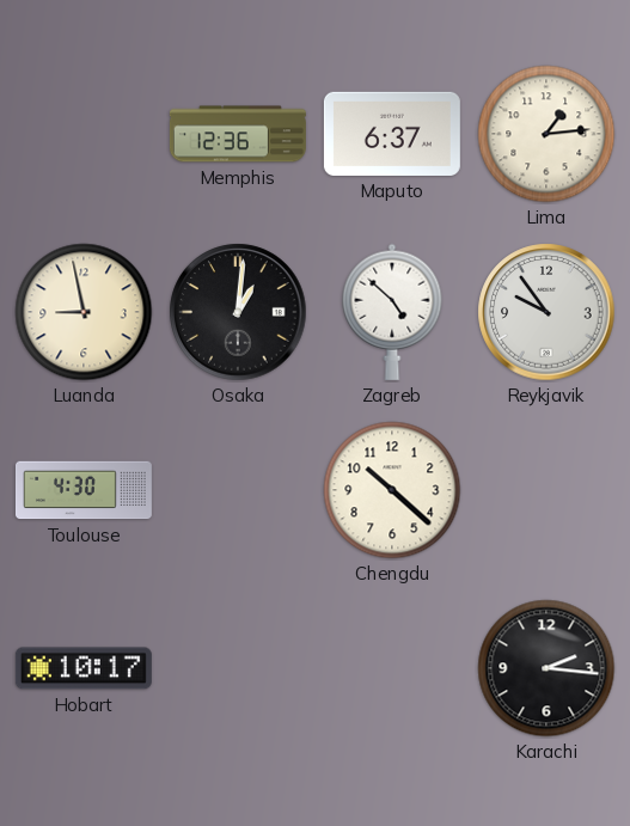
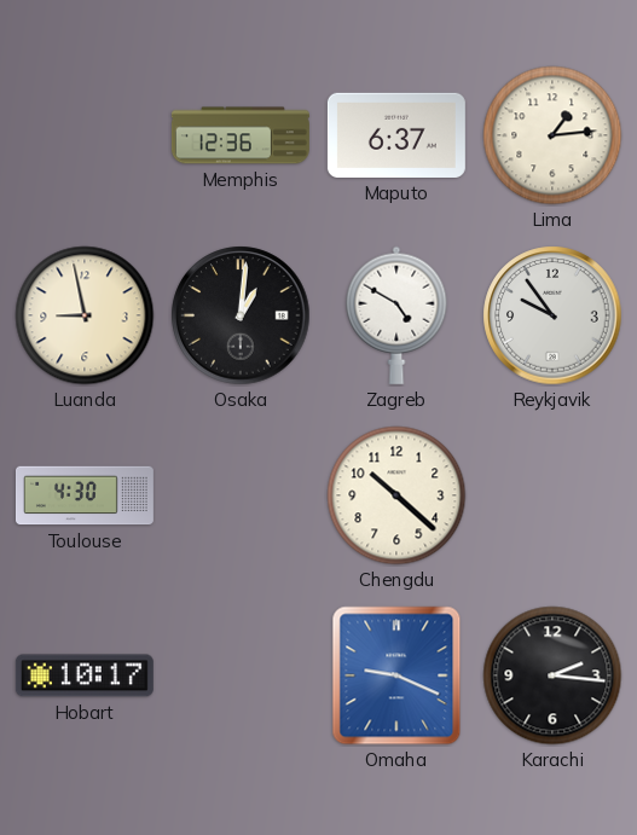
Zagreb: 4:52 -> 4:50 (396, 315)
Omaha: none -> 9:19 (396, 675)
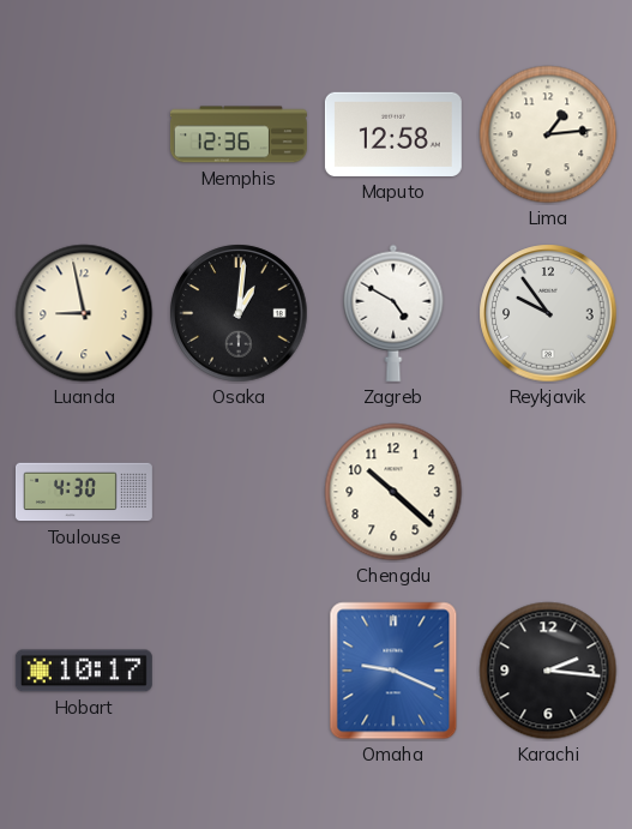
Maputo: 6:37 -> 12:58 (393, 134)
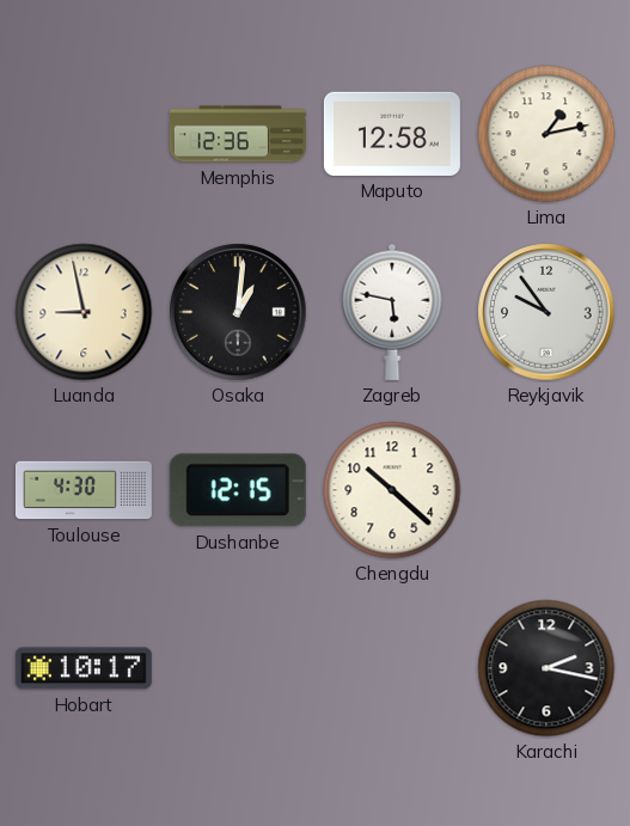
Lima: 1:14 -> 1:13 (546, 134)
Zagreb: 4:50 -> 5:47 (392, 312)
Dushanbe: none -> 12:15 (238, 490)
Omaha: 9:19 -> none (393, 671)
Karachi: 2:16 -> 2:17 (546, 668)
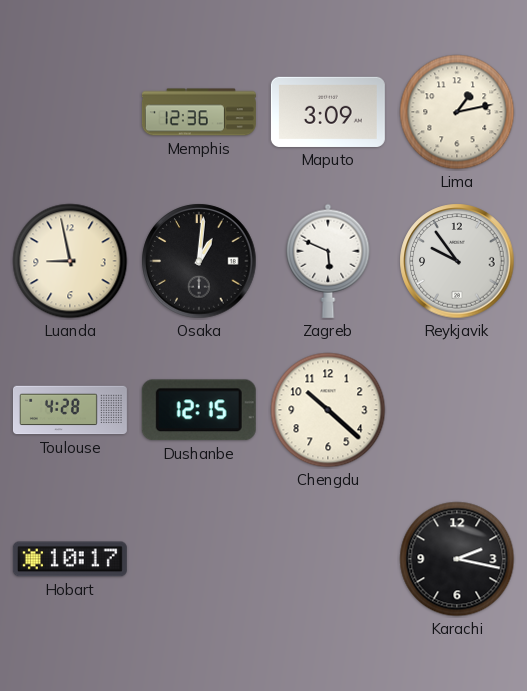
Maputo: 12:58 -> 3:09 (328, 112)
Zagreb: 5:47 -> 5:49 (328, 261)
Toulouse: 4:30 -> 4:28 (70, 410)
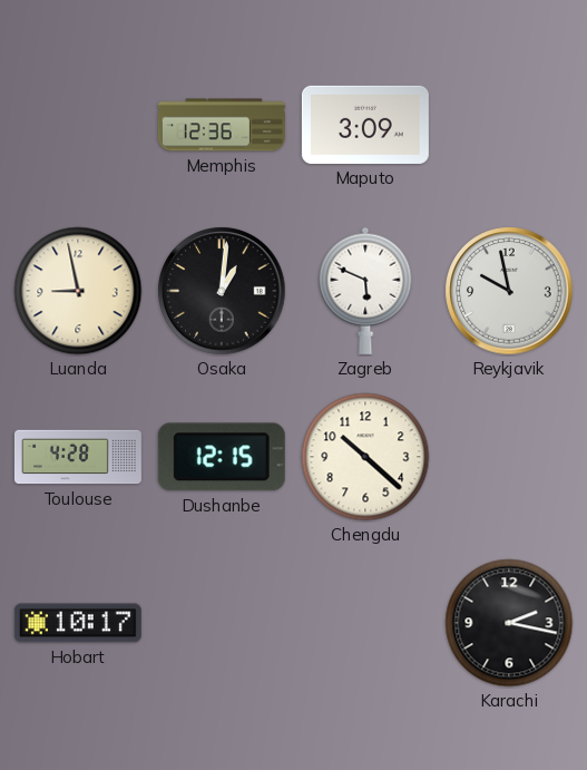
Lima: 1:13 -> none (457, 112)
Reykjavik: 9:54 -> 9:58 (509, 291)
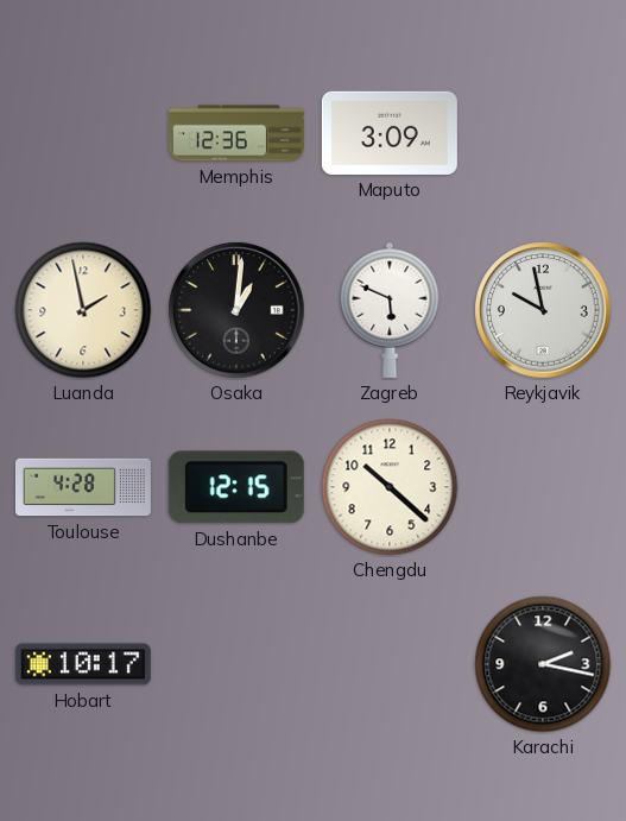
Luanda: 8:58 -> 1:58 (83, 310)
